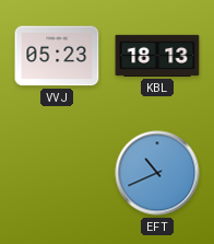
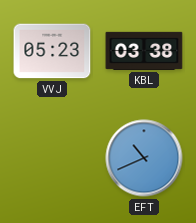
KBL: 18:13 -> 03:38 (144, 51)
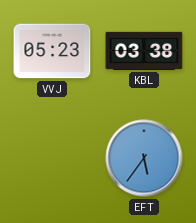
EFT: 10:41 -> 5:36 (144, 158)
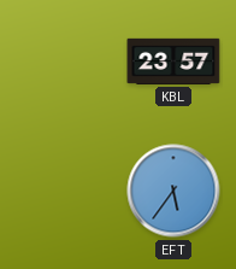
VVJ: 05:23 -> none (52, 51)
KBL: 03:38 -> 23:57 (173, 62)
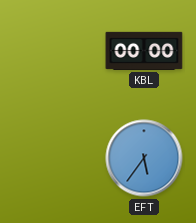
KBL: 23:57 -> 00:00 (144, 51)
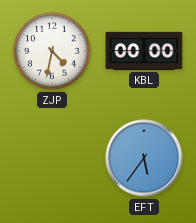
ZJP: none -> 4:32 (52, 51)
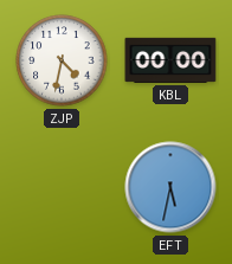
EFT: 5:36 -> 5:32 (170, 187)
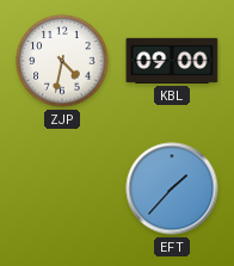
KBL: 00:00 -> 09:00 (172, 61)
EFT: 5:32 -> 1:37 (172, 188)
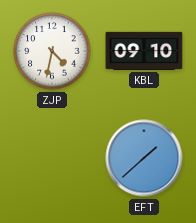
KBL: 09:00 -> 09:10 (144, 51)
EFT: 1:37 -> 1:38 (144, 158)
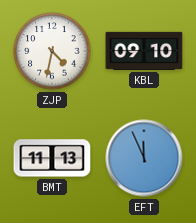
BMT: none -> 11:13 (52, 158)
EFT: 1:38 -> 11:56 (144, 158)
